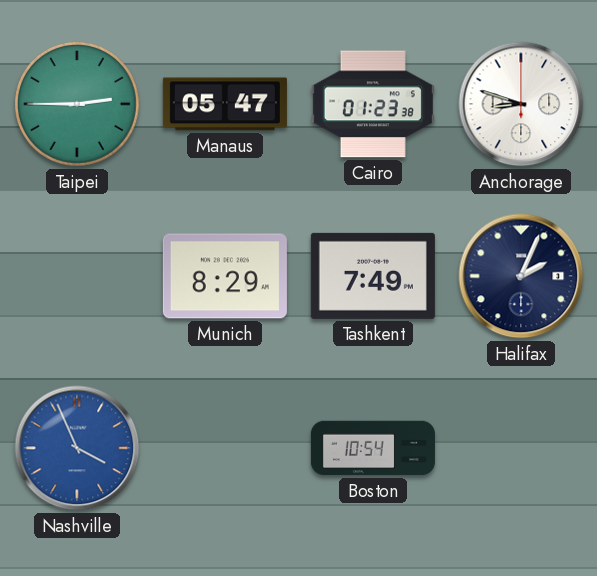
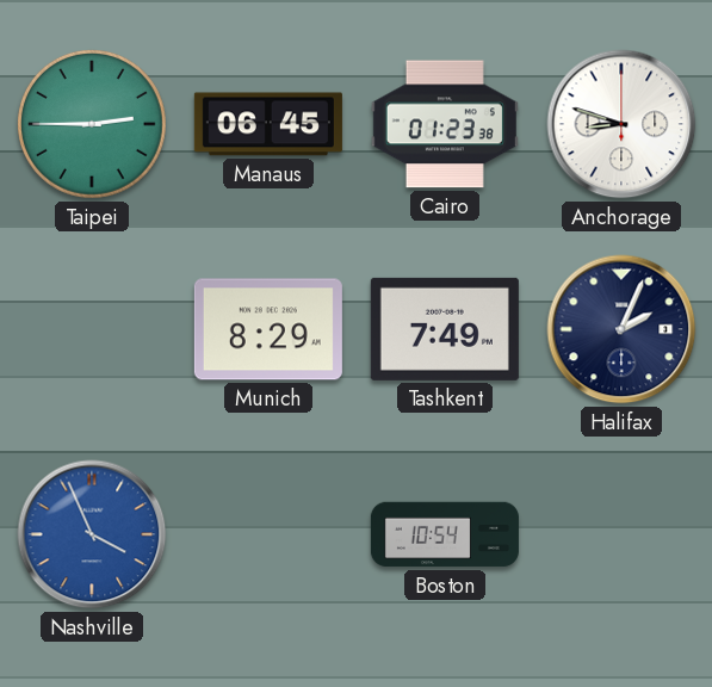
Manaus: 05:47 -> 06:45 (268, 124)
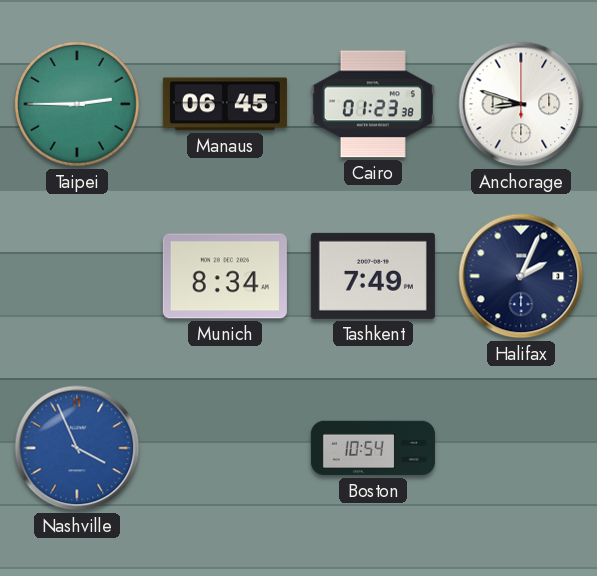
Munich: 8:29 -> 8:34 (225, 276)
